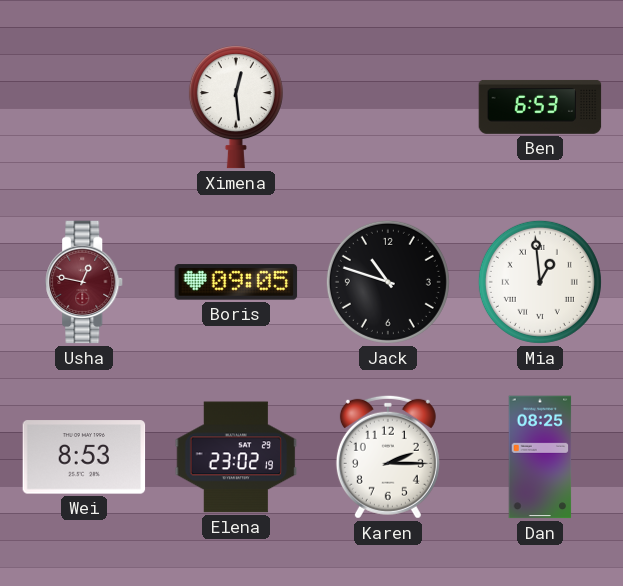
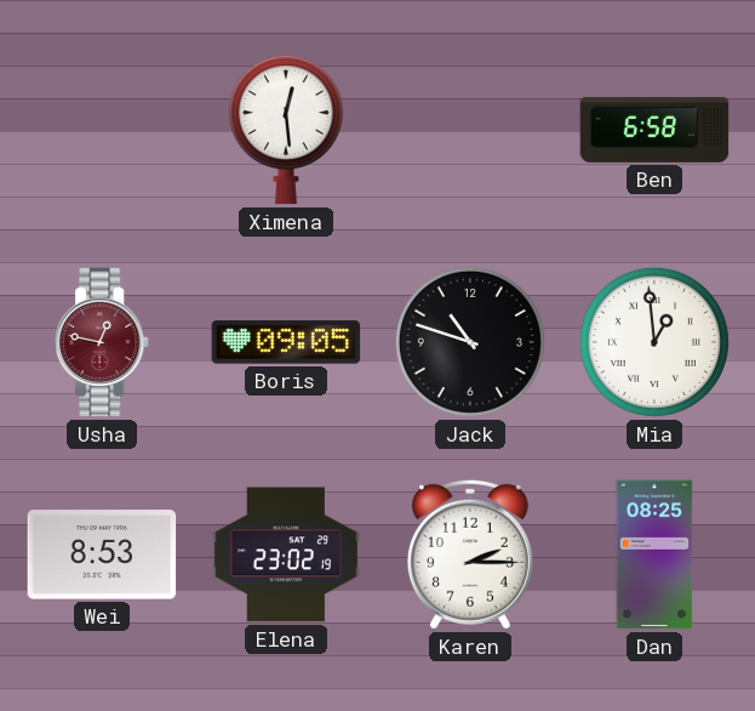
Ben: 6:53 -> 6:58 (654, 130)
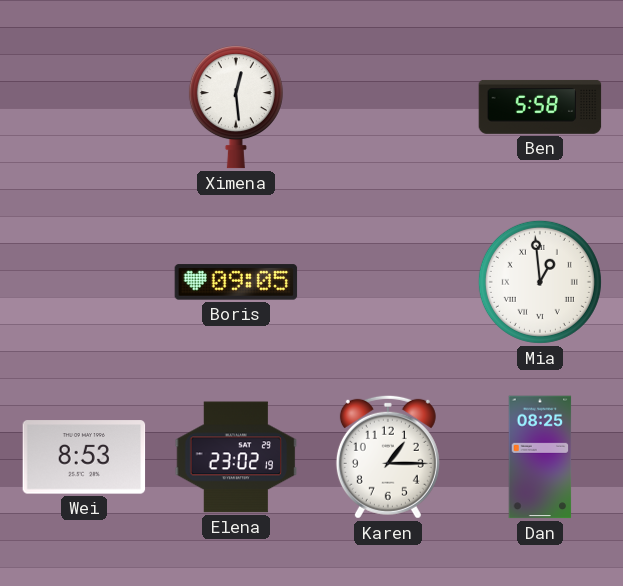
Ben: 6:58 -> 5:58 (540, 107)
Usha: 12:47 -> none (103, 342)
Jack: 10:48 -> none (470, 342)
Karen: 2:15 -> 1:15 (388, 457)
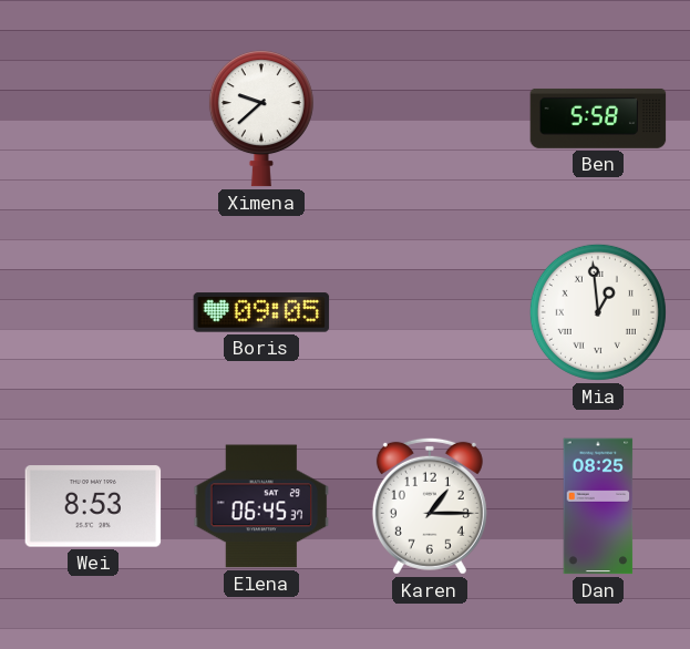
Ximena: 12:29 -> 9:38 (261, 119)
Elena: 23:02 -> 06:45 (261, 506)
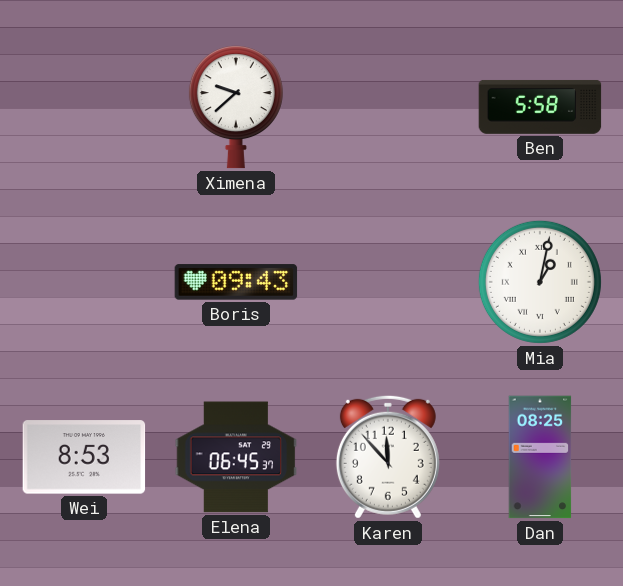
Boris: 09:05 -> 09:43 (236, 282)
Mia: 12:59 -> 1:02 (540, 282)
Karen: 1:15 -> 11:53 (388, 457)
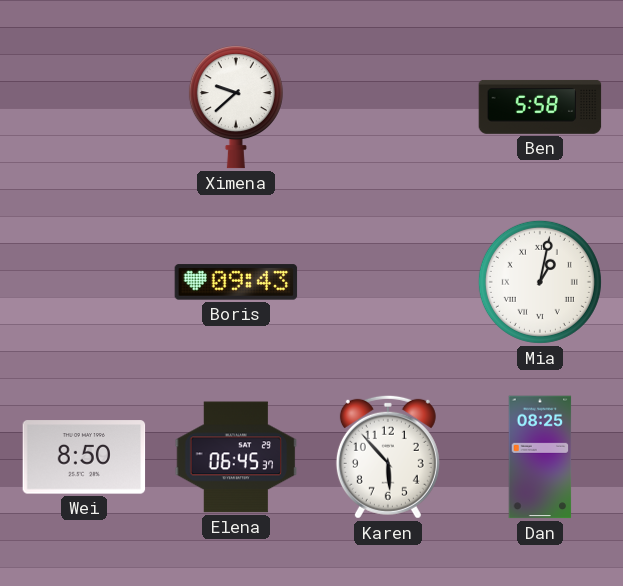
Wei: 8:53 -> 8:50 (84, 457)
Karen: 11:53 -> 5:53 (388, 457)
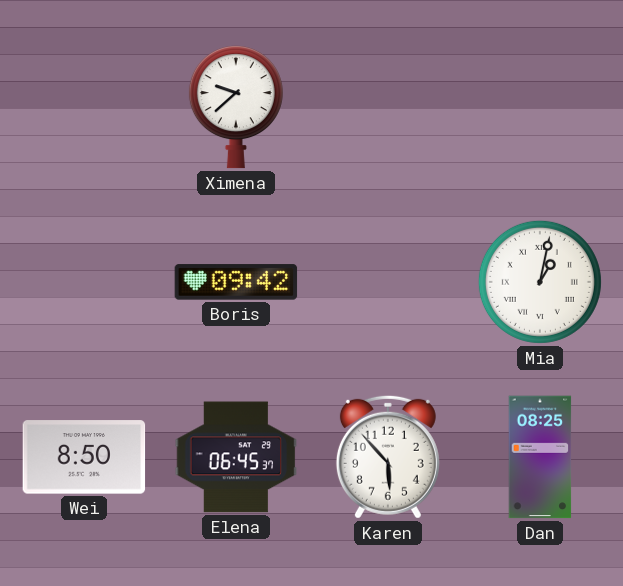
Ben: 5:58 -> none (540, 107)
Boris: 09:43 -> 09:42 (236, 282)
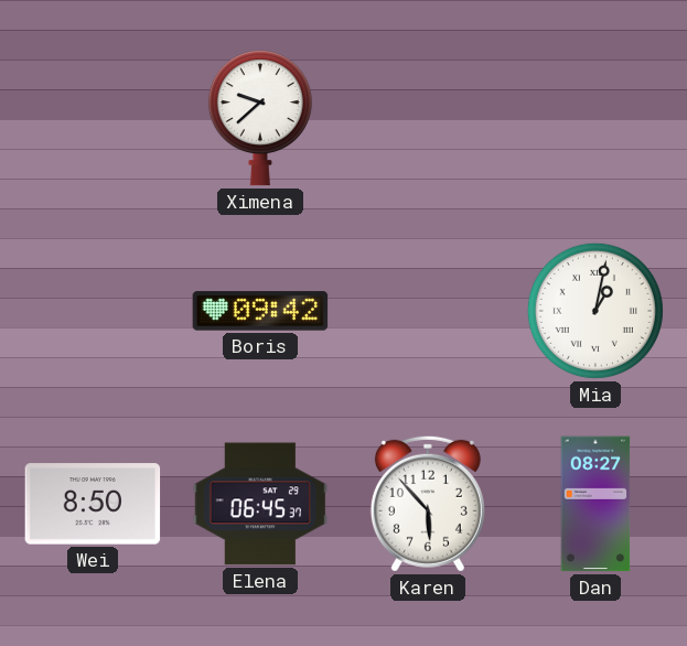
Dan: 08:25 -> 08:27 (595, 504)
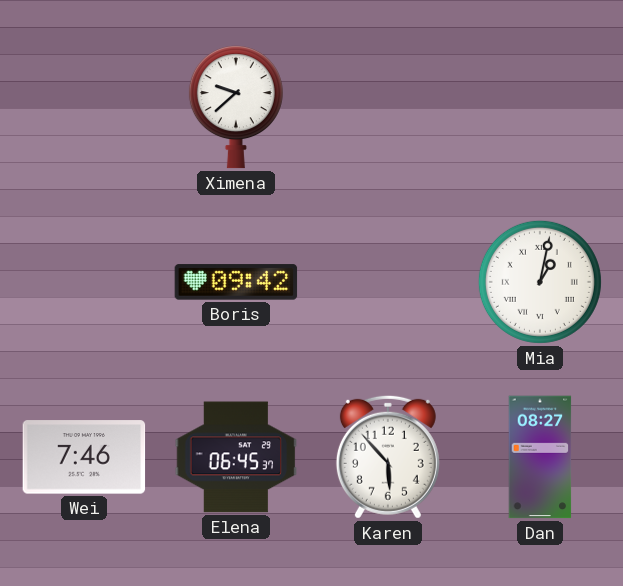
Wei: 8:50 -> 7:46 (84, 457)
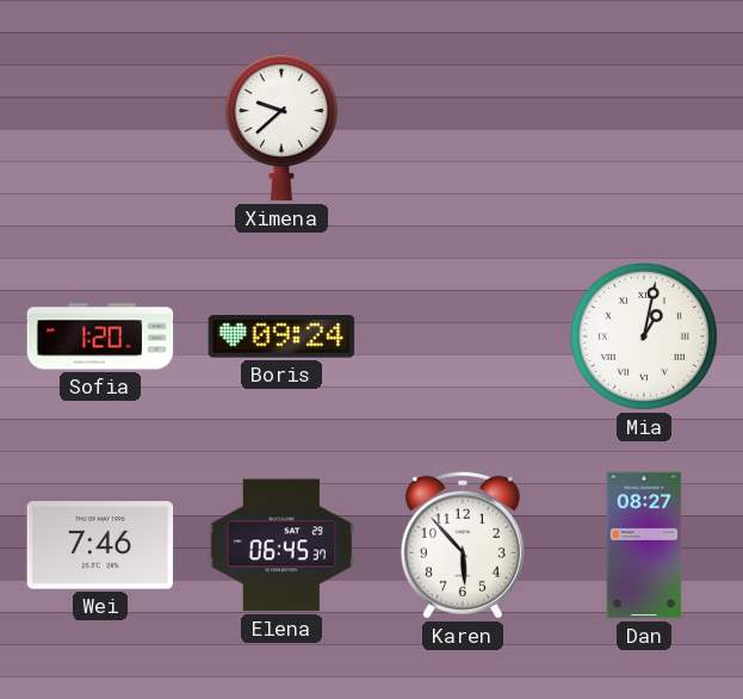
Sofia: none -> 1:20 (100, 336)
Boris: 09:42 -> 09:24 (281, 336)
